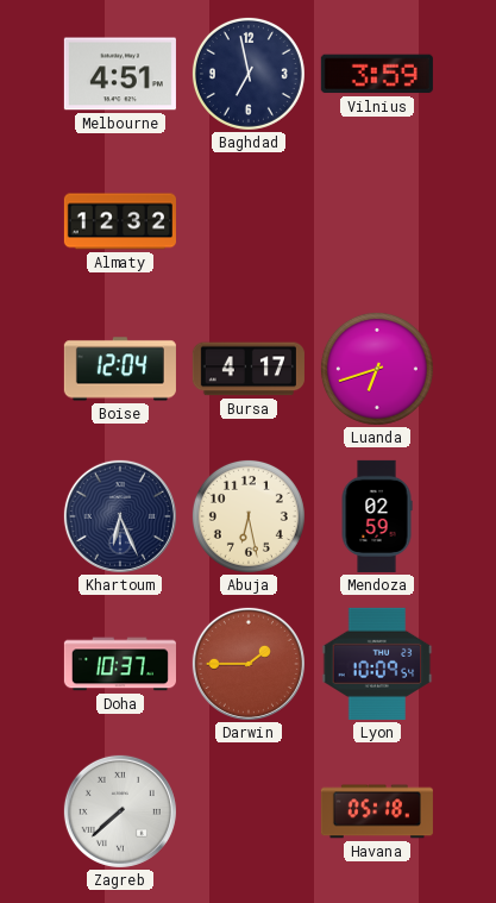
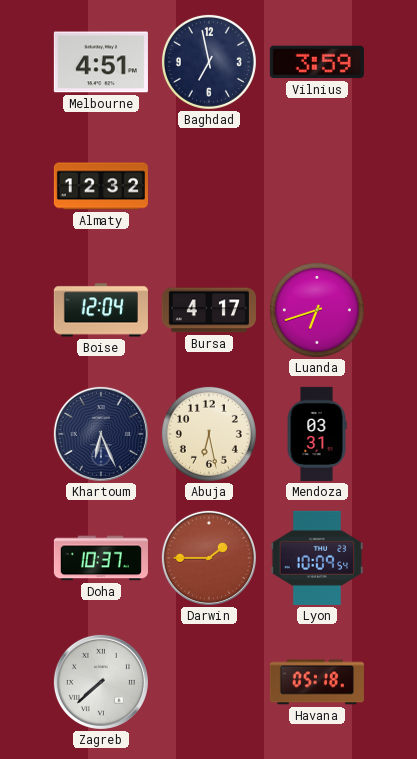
Mendoza: 02:59 -> 03:31 (317, 434)
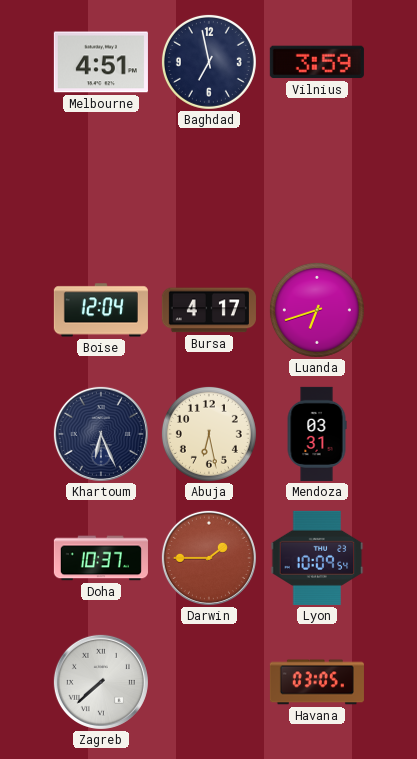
Almaty: 12:32 -> none (101, 186)
Havana: 05:18 -> 03:05 (317, 682)
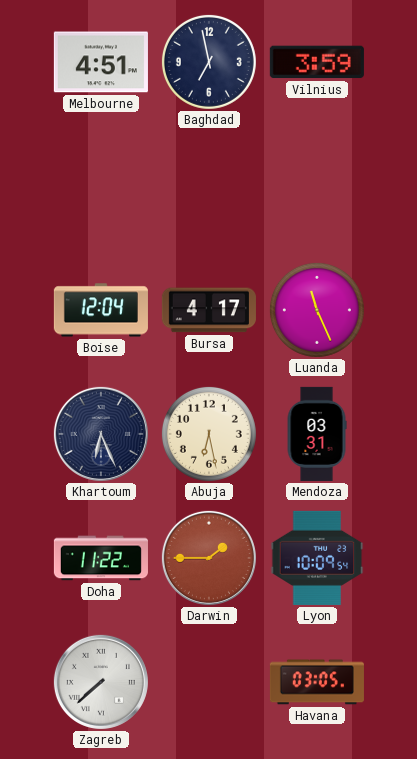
Luanda: 6:42 -> 11:26 (317, 310)
Doha: 10:37 -> 11:22 (101, 558)
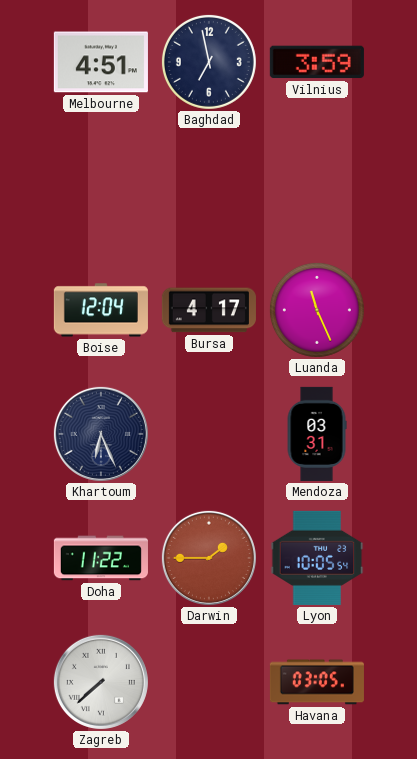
Abuja: 6:28 -> none (209, 434)
Lyon: 10:09 -> 10:05 (317, 558)
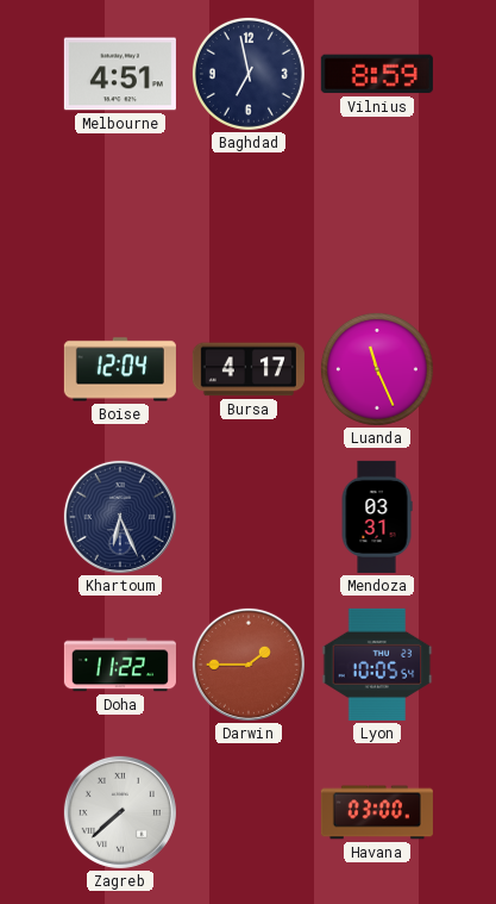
Vilnius: 3:59 -> 8:59 (377, 74)
Havana: 03:05 -> 03:00 (377, 812)
